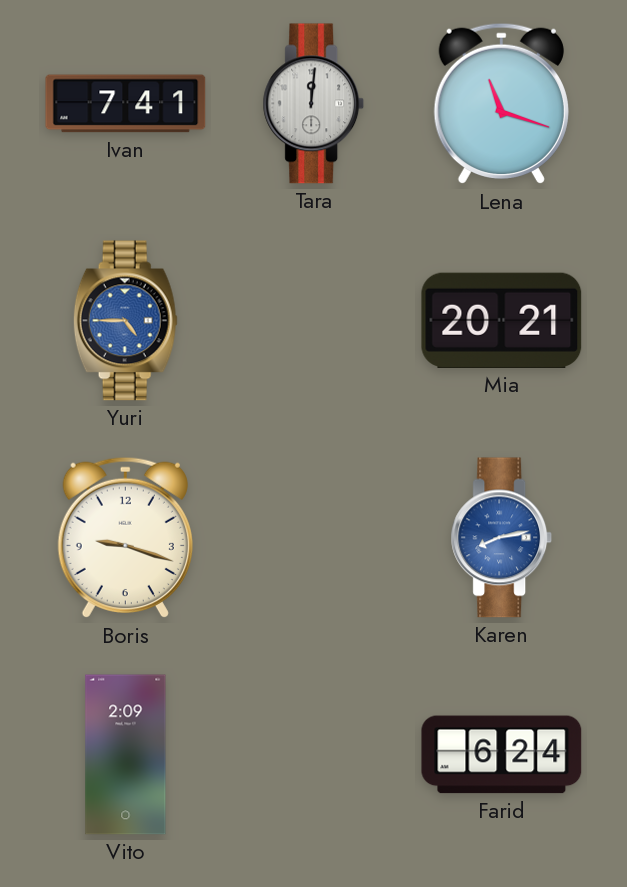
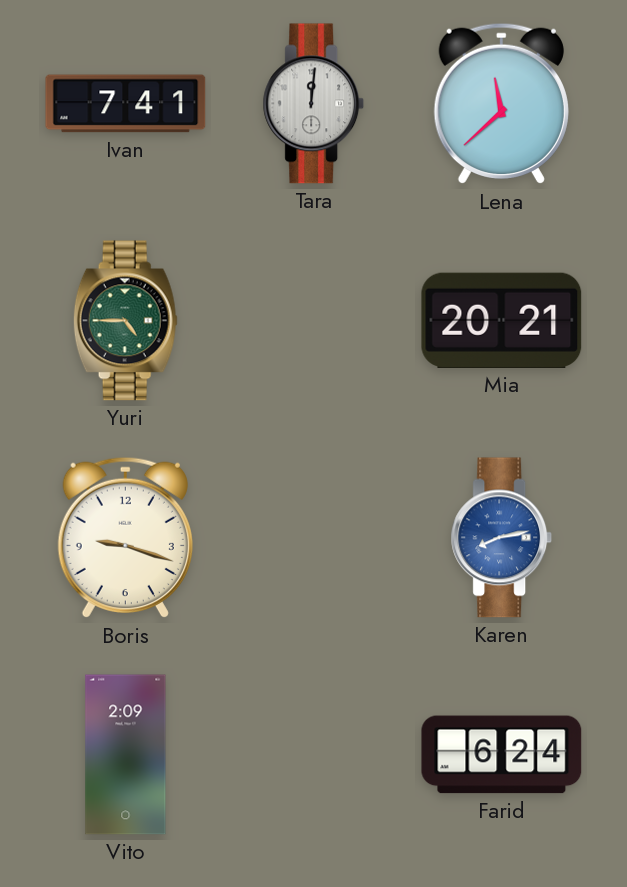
Lena: 11:18 -> 11:38 (501, 104)
Yuri dial: blue -> green (125, 321)
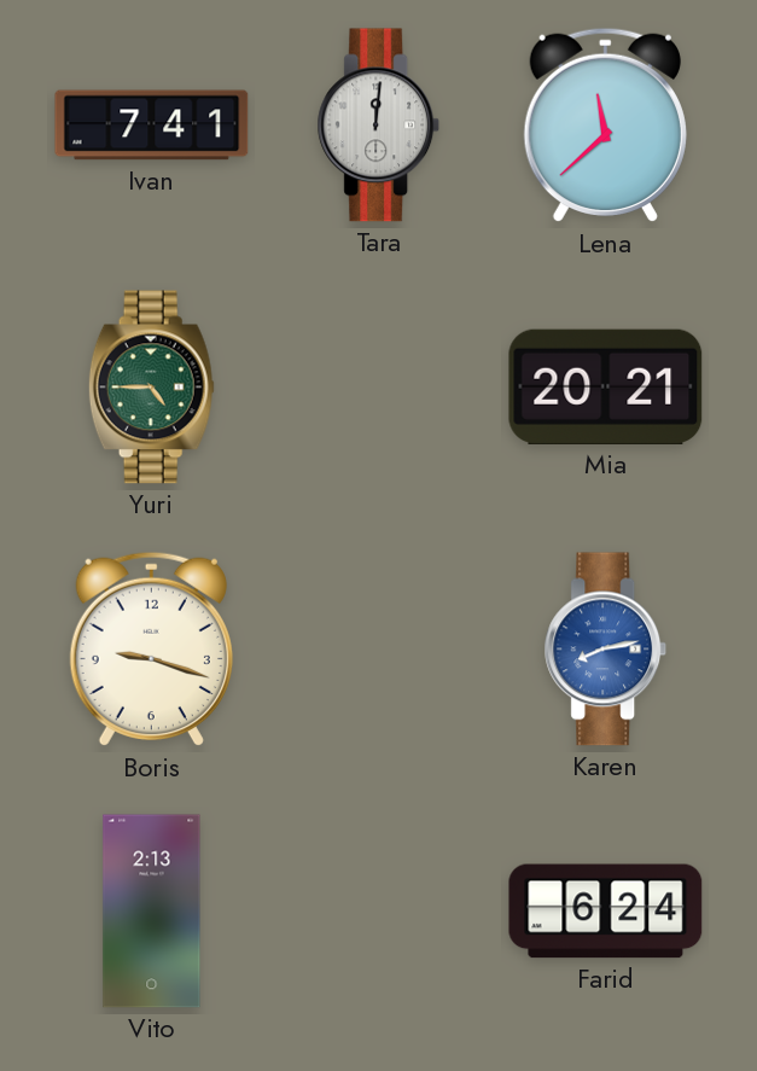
Vito: 2:09 -> 2:13 (152, 912)
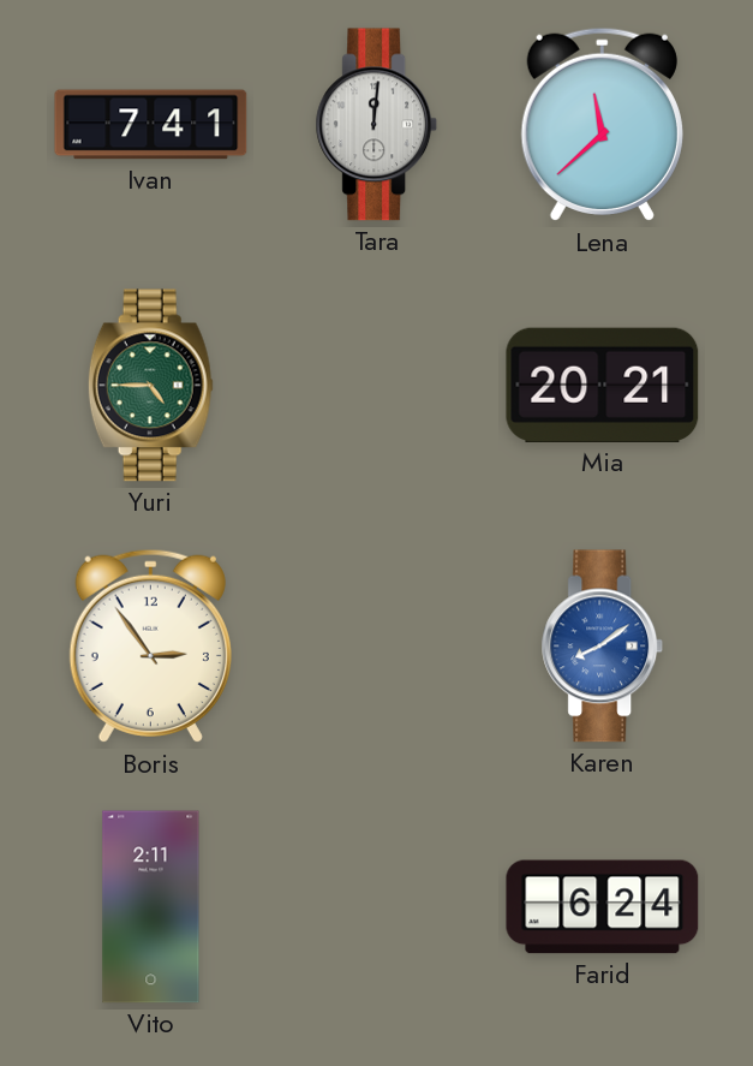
Boris: 9:18 -> 2:54 (150, 647)
Karen: 8:13 -> 8:09 (603, 647)
Vito: 2:13 -> 2:11 (151, 907)
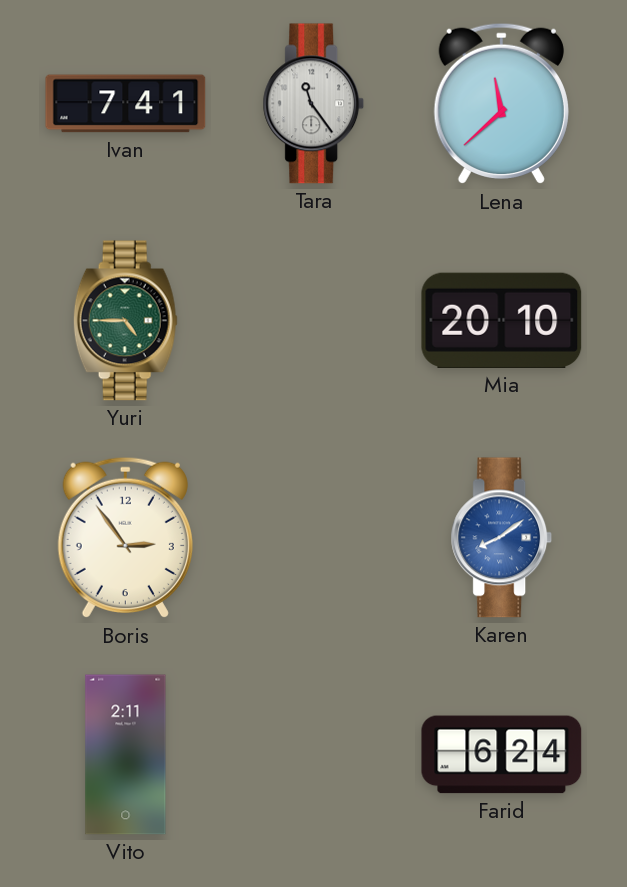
Tara: 12:01 -> 11:24 (314, 104)
Mia: 20:21 -> 20:10 (502, 320)
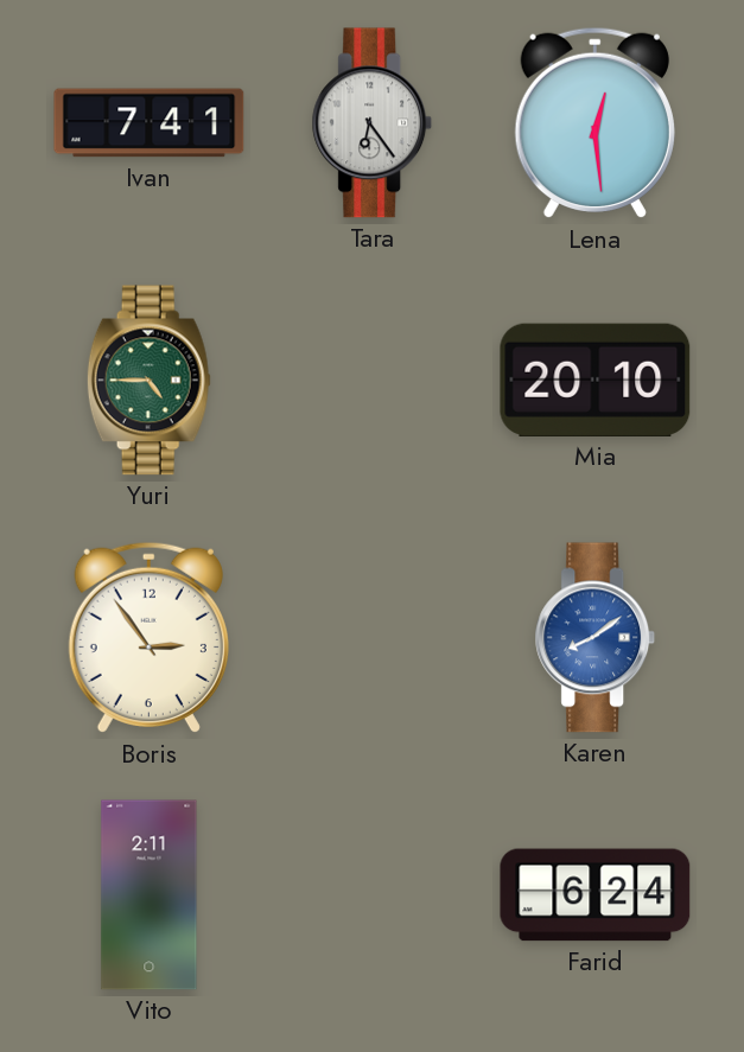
Tara: 11:24 -> 6:24 (373, 123)
Lena: 11:38 -> 12:29 (594, 123)
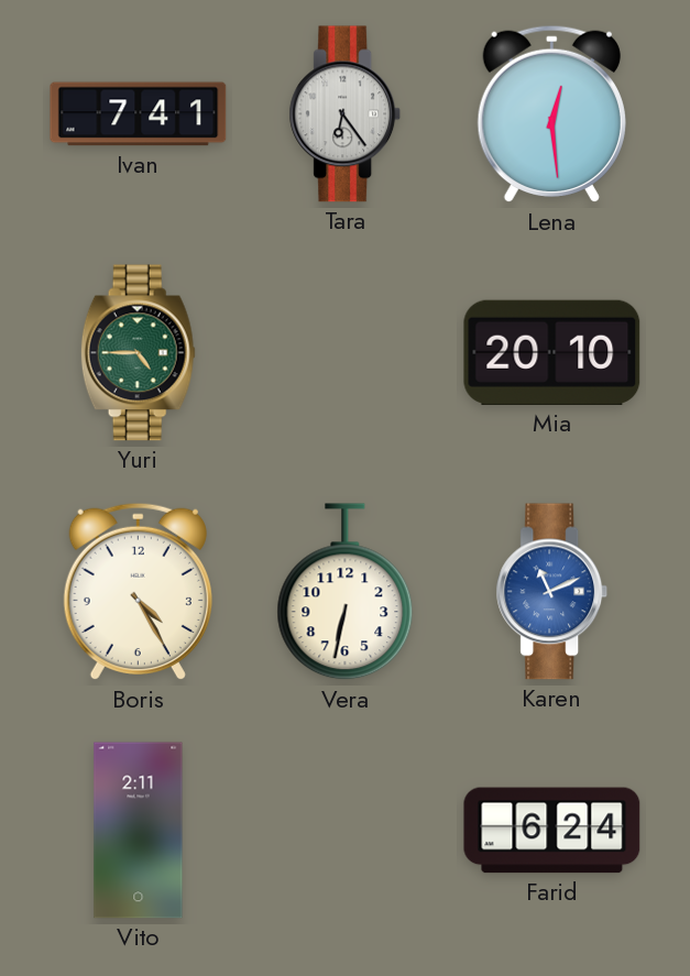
Boris: 2:54 -> 4:25 (138, 592)
Vera: none -> 6:32 (346, 592)
Karen: 8:09 -> 11:11 (552, 592)
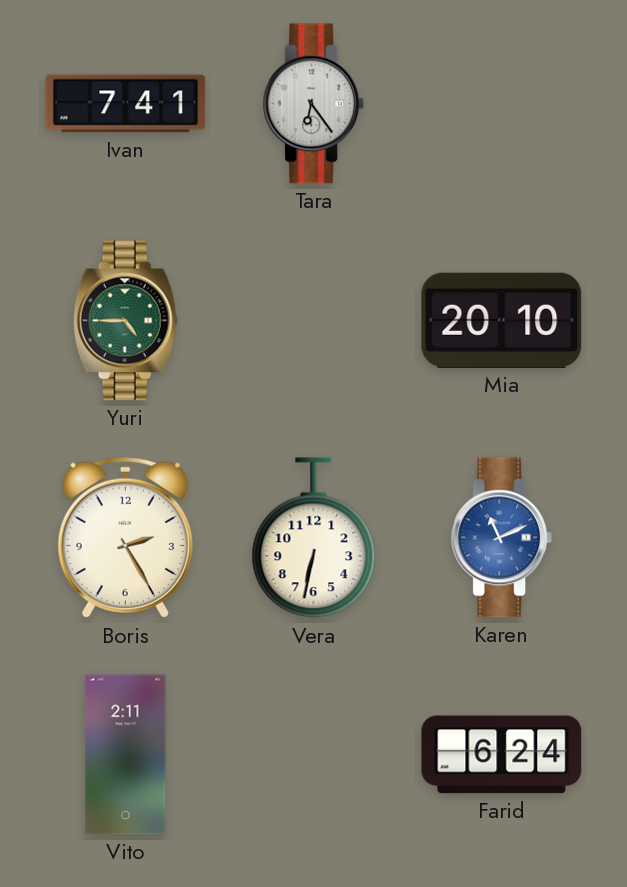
Lena: 12:29 -> none (551, 114)
Boris: 4:25 -> 2:25 (125, 538)
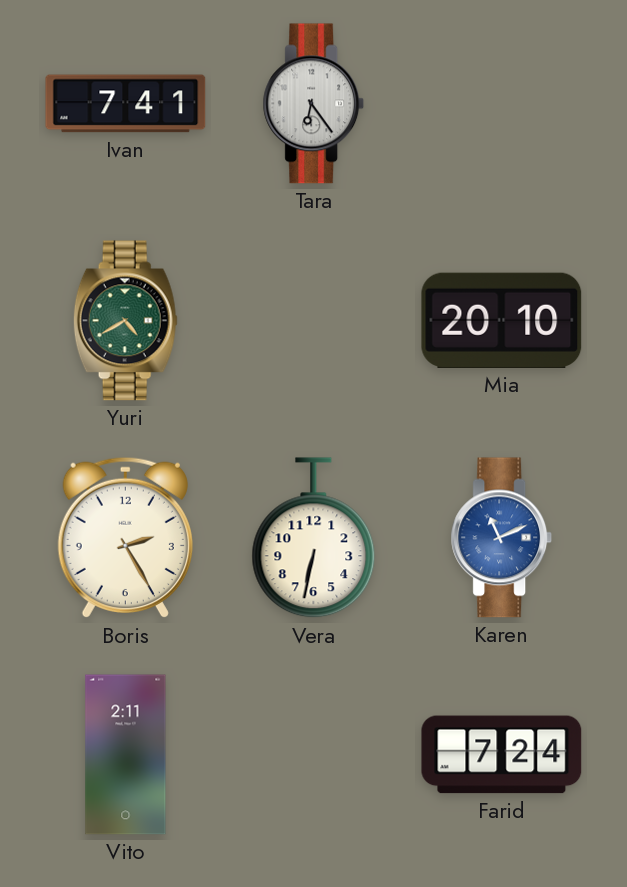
Yuri: 4:45 -> 4:40 (125, 321)
Farid: 6:24 -> 7:24 (502, 755)
